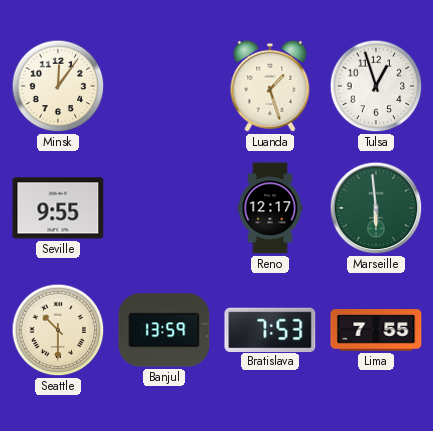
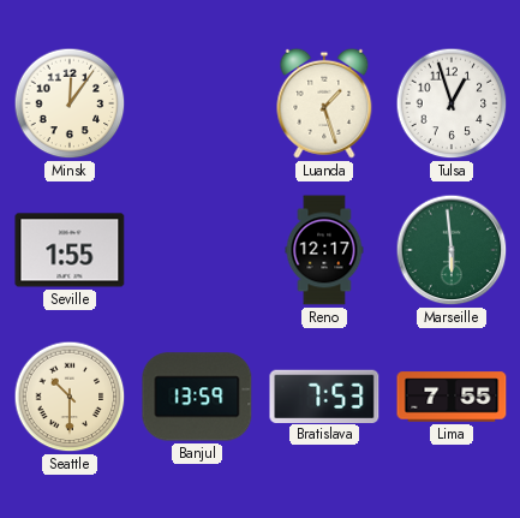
Seville: 9:55 -> 1:55 (70, 250)
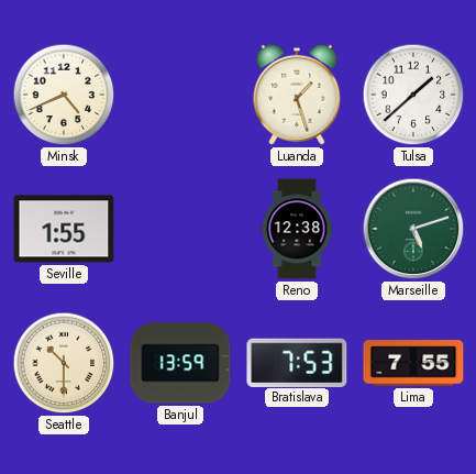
Minsk: 12:06 -> 4:41 (64, 95)
Tulsa: 12:57 -> 1:38 (413, 95)
Reno: 12:17 -> 12:38 (297, 229)
Marseille: 5:59 -> 5:12 (413, 229)
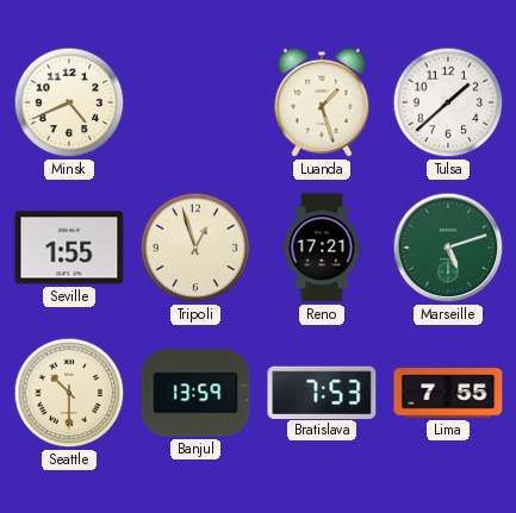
Tripoli: none -> 12:57 (195, 248)
Reno: 12:38 -> 17:21 (322, 248)
